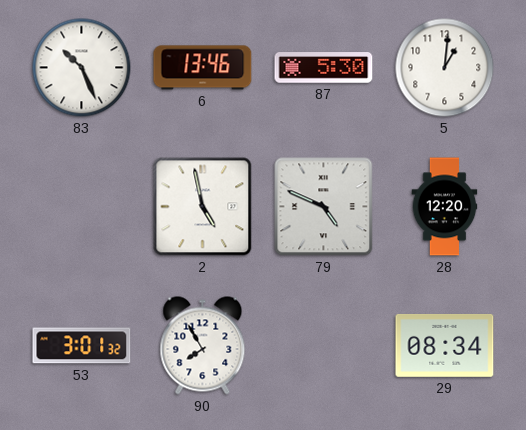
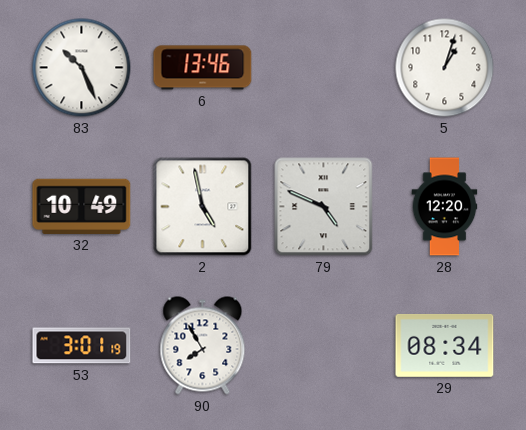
87: 5:30 -> none (324, 68)
5: 1:01 -> 1:03 (445, 68)
32: none -> 10:49 (82, 206)
53: 3:01:32 -> 3:01:19 (82, 346)
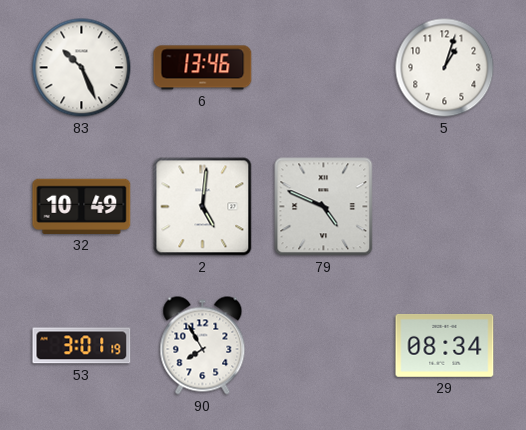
2: 4:58 -> 5:01 (203, 207)
28: 12:20 -> none (445, 207)
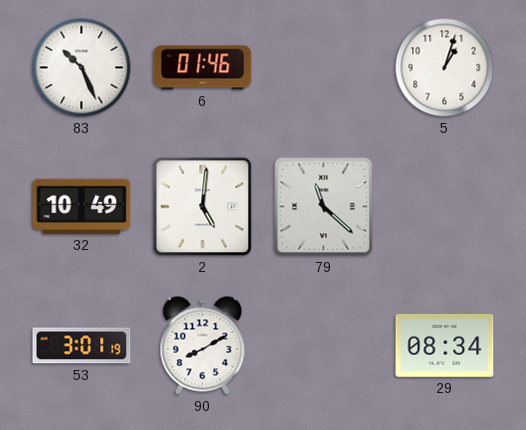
6: 13:46 -> 01:46 (203, 68)
79: 4:49 -> 11:22 (324, 207)
90: 7:55 -> 8:10 (203, 346)
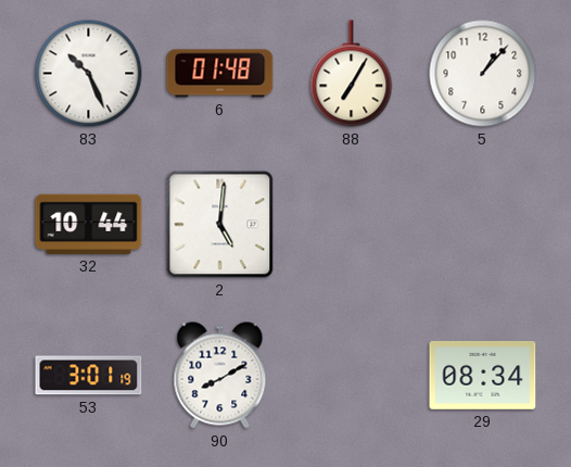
6: 01:46 -> 01:48 (220, 74)
88: none -> 7:05 (352, 74)
5: 1:03 -> 1:07 (483, 74)
32: 10:49 -> 10:44 (89, 224)
79: 11:22 -> none (324, 207)
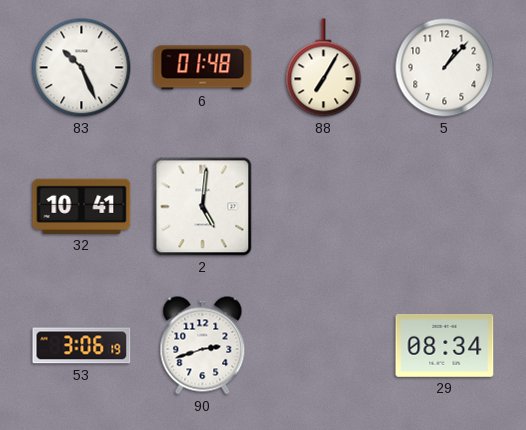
32: 10:44 -> 10:41 (82, 206)
53: 3:01 -> 3:06 (82, 346)
90: 8:10 -> 2:42 (203, 346)
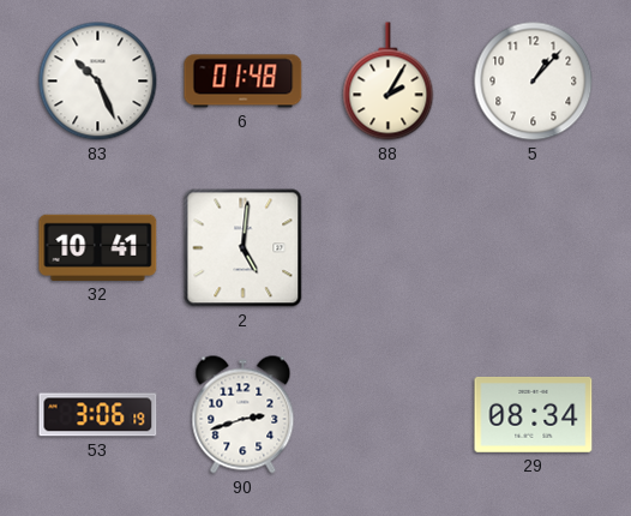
88: 7:05 -> 2:05 (389, 82)
